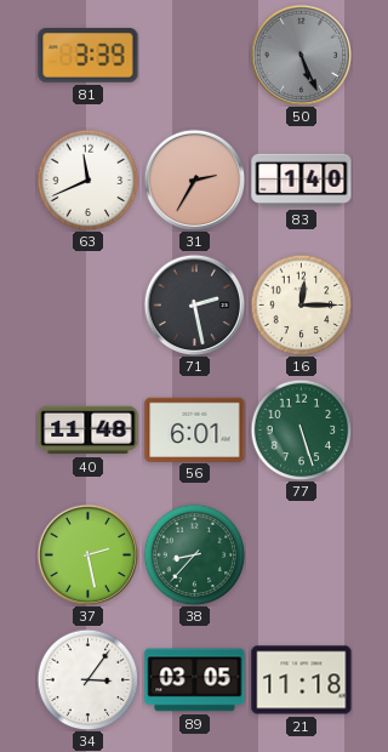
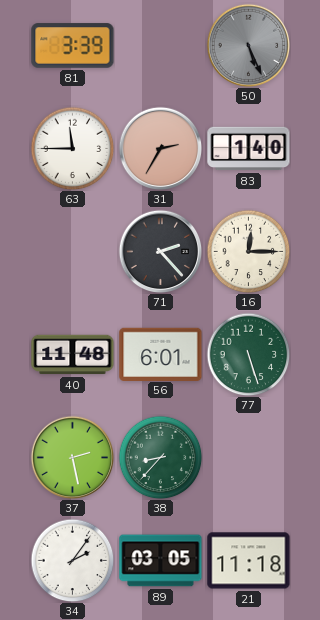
63: 11:41 -> 11:45 (72, 148)
71: 2:28 -> 2:23 (160, 251)
34: 3:06 -> 2:06 (72, 560)
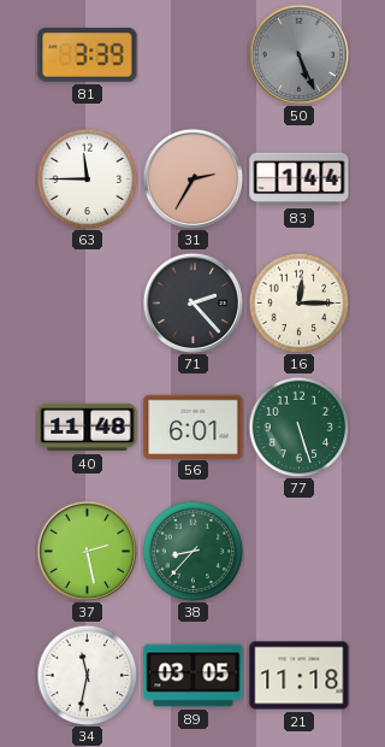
83: 1:40 -> 1:44 (300, 180)
34: 2:06 -> 11:32 (87, 675)
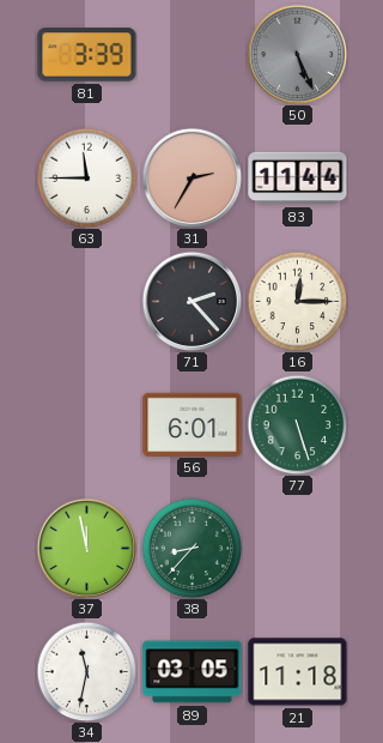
83: 1:44 -> 11:44 (298, 179)
40: 11:48 -> none (88, 428)
37: 2:28 -> 11:58 (86, 548)
